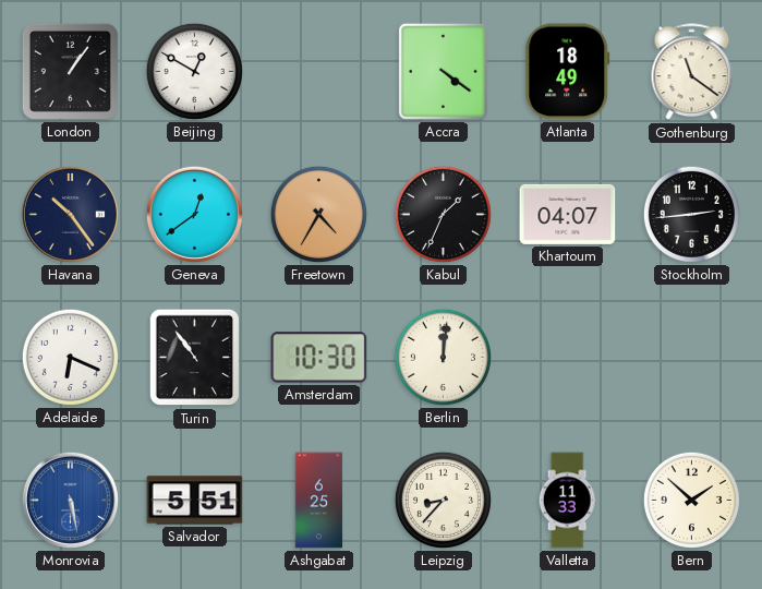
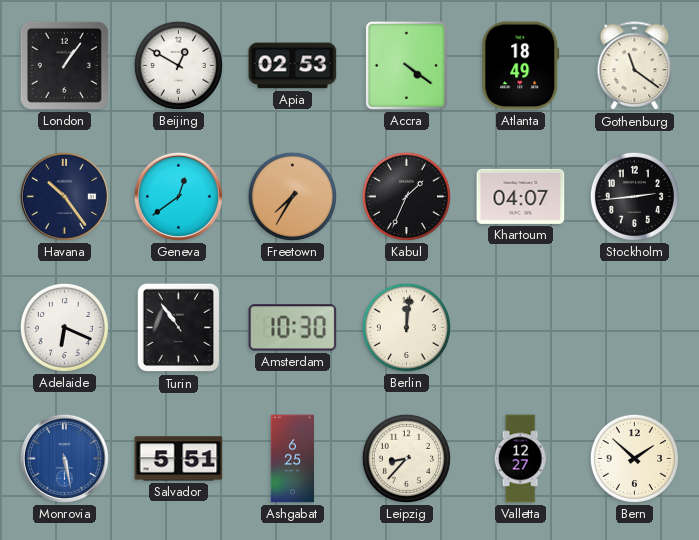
Apia: none -> 02:53 (293, 66)
Freetown: 4:35 -> 7:35 (292, 196)
Valletta: 11:33 -> 12:27 (520, 459)
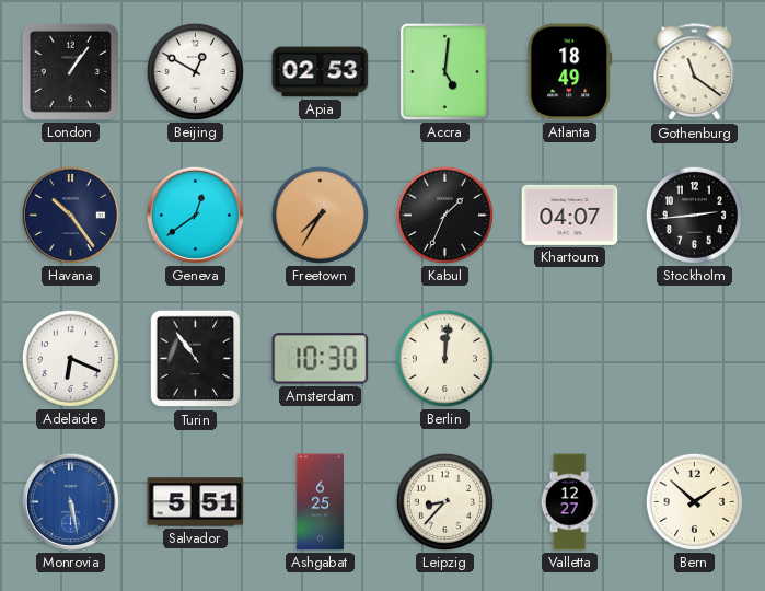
Accra: 4:21 -> 5:01 (444, 71)
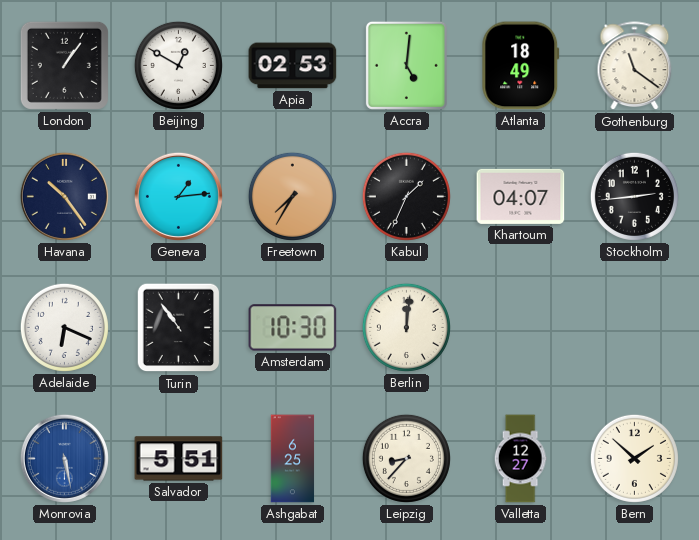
Geneva: 12:39 -> 1:14 (178, 196)
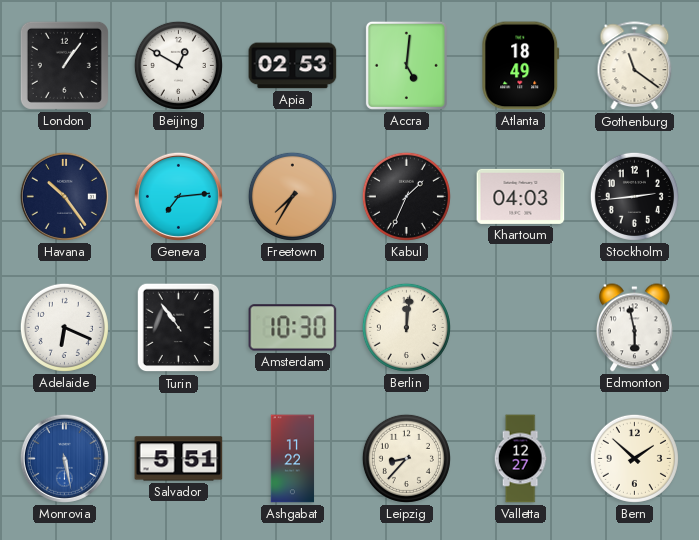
Geneva: 1:14 -> 7:14 (178, 196)
Khartoum: 04:07 -> 04:03 (521, 196)
Edmonton: none -> 5:58 (634, 328)
Ashgabat: 6:25 -> 11:22 (293, 459)
